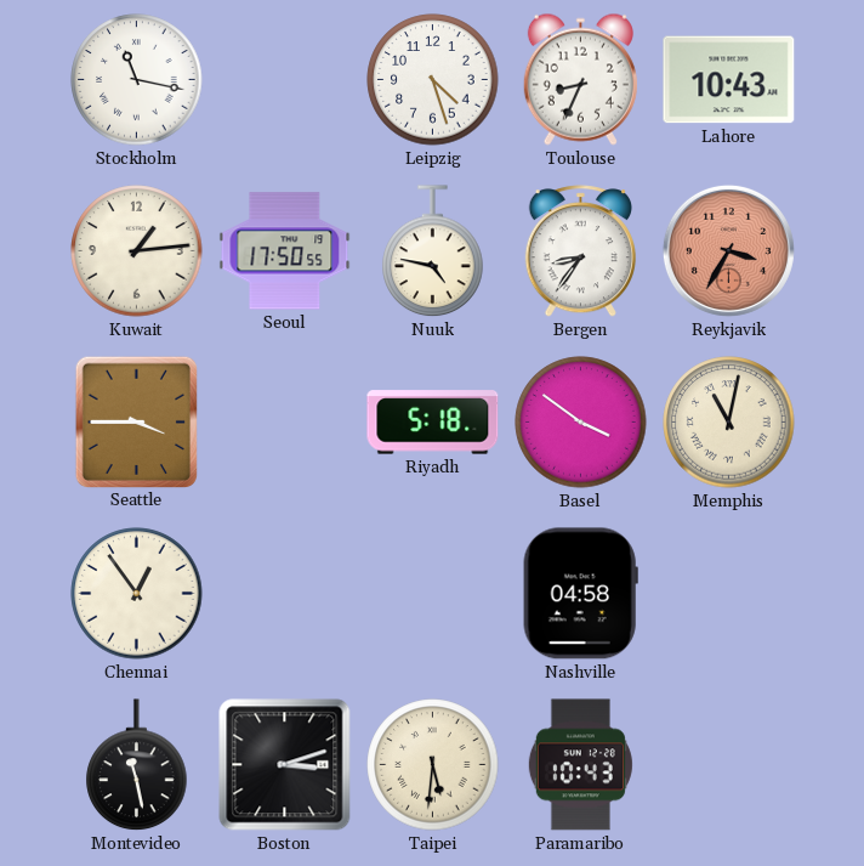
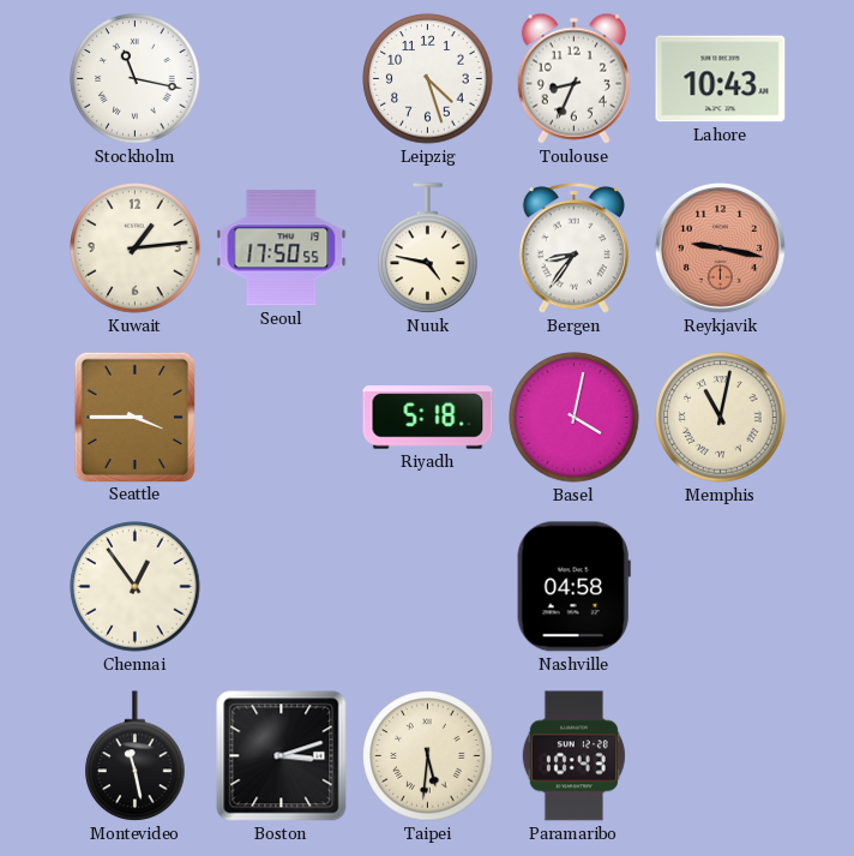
Reykjavik: 3:35 -> 9:17 (720, 247)
Basel: 3:51 -> 4:02 (575, 418)
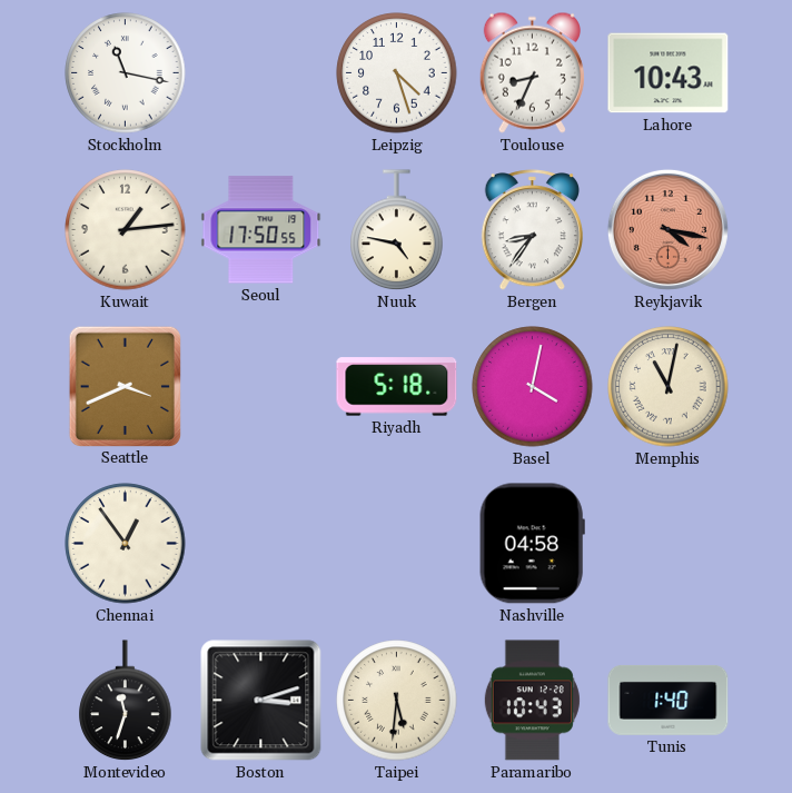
Reykjavik: 9:17 -> 4:17 (667, 229)
Seattle: 3:45 -> 3:41 (125, 386)
Montevideo: 11:28 -> 11:33 (126, 701)
Tunis: none -> 1:40 (669, 700)
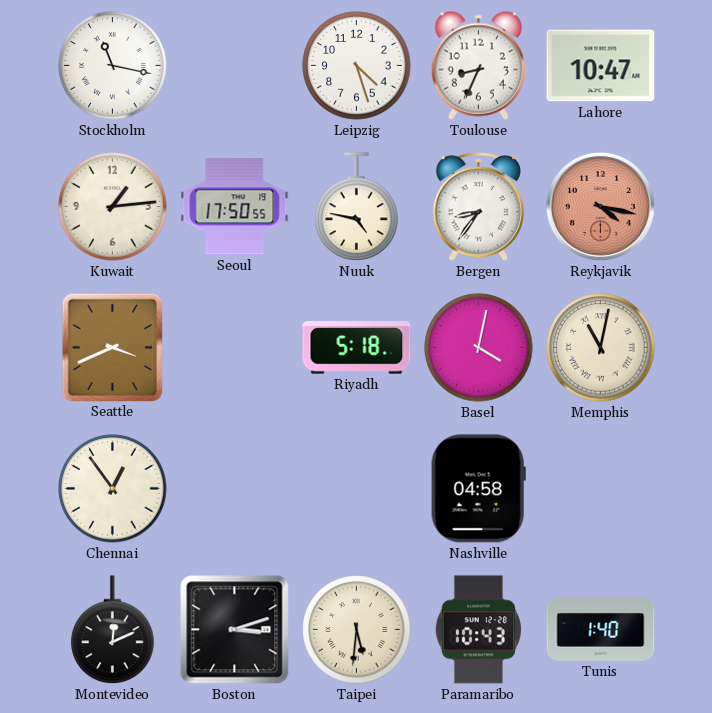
Lahore: 10:43 -> 10:47 (601, 66)
Montevideo: 11:33 -> 12:11 (113, 630)
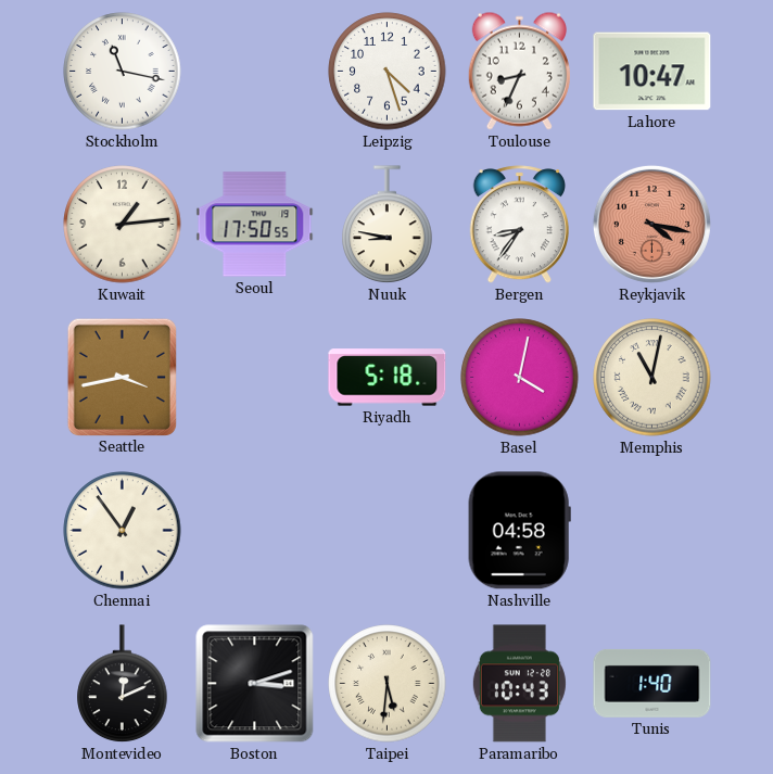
Nuuk: 4:47 -> 8:47 (388, 225)
Seattle: 3:41 -> 3:43 (122, 377)
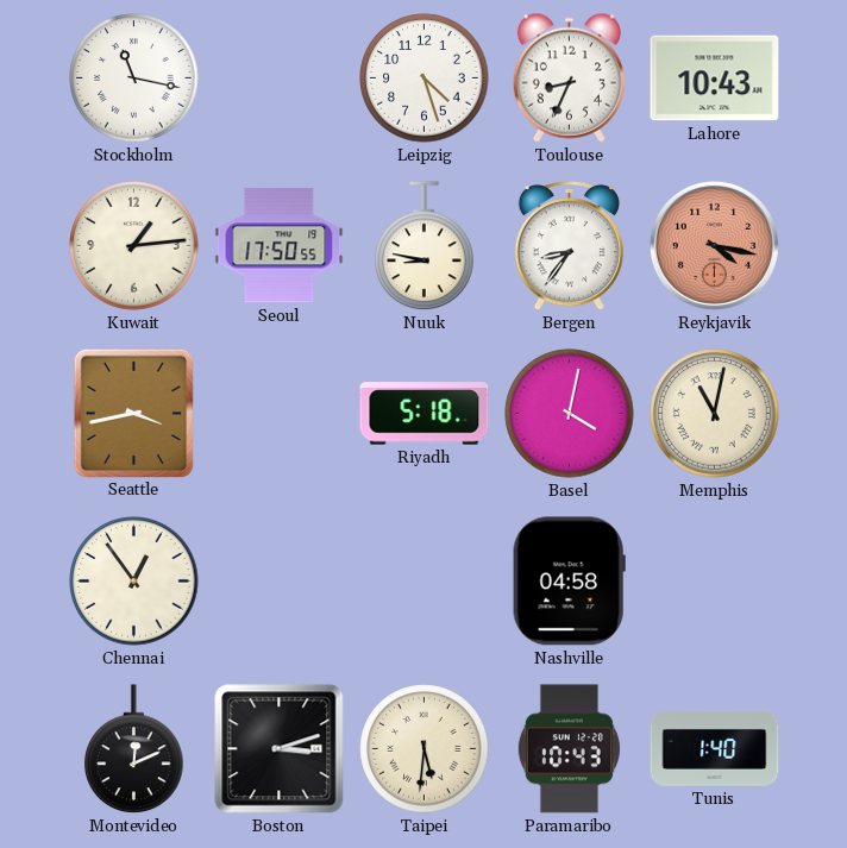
Lahore: 10:47 -> 10:43 (715, 78)
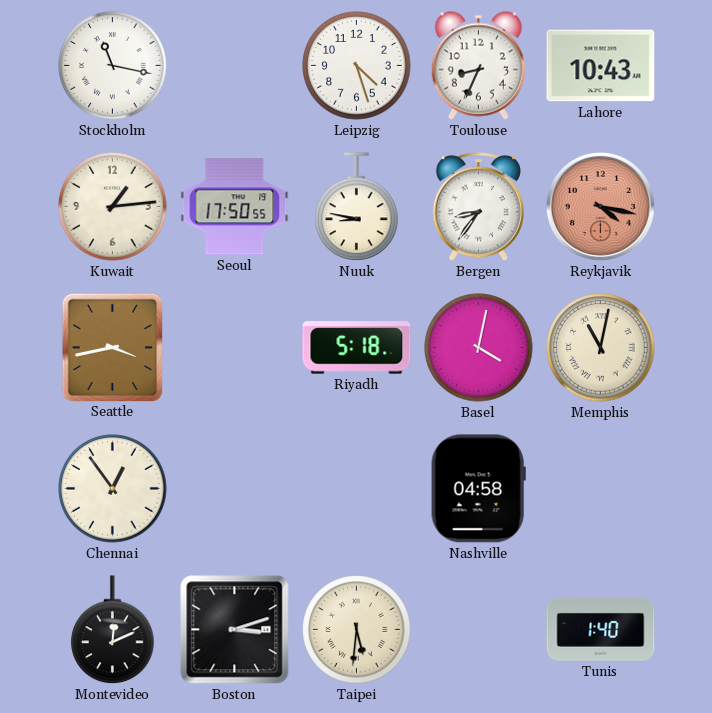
Paramaribo: 10:43 -> none (569, 749)
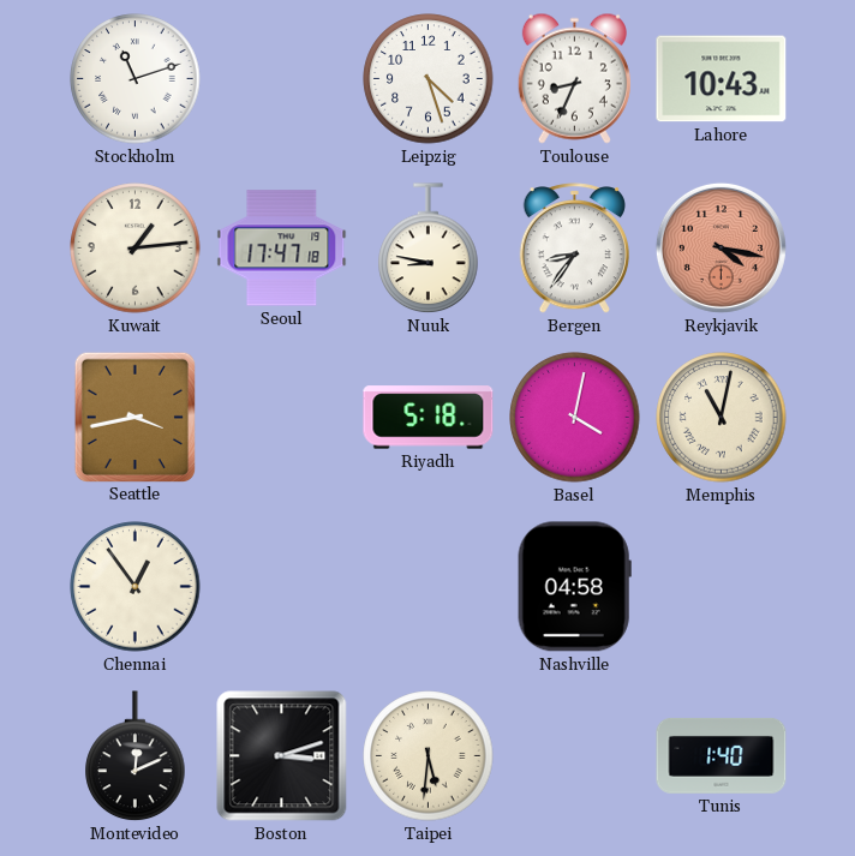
Stockholm: 11:17 -> 11:12 (136, 79)
Seoul: 17:50 -> 17:47 (282, 249)
